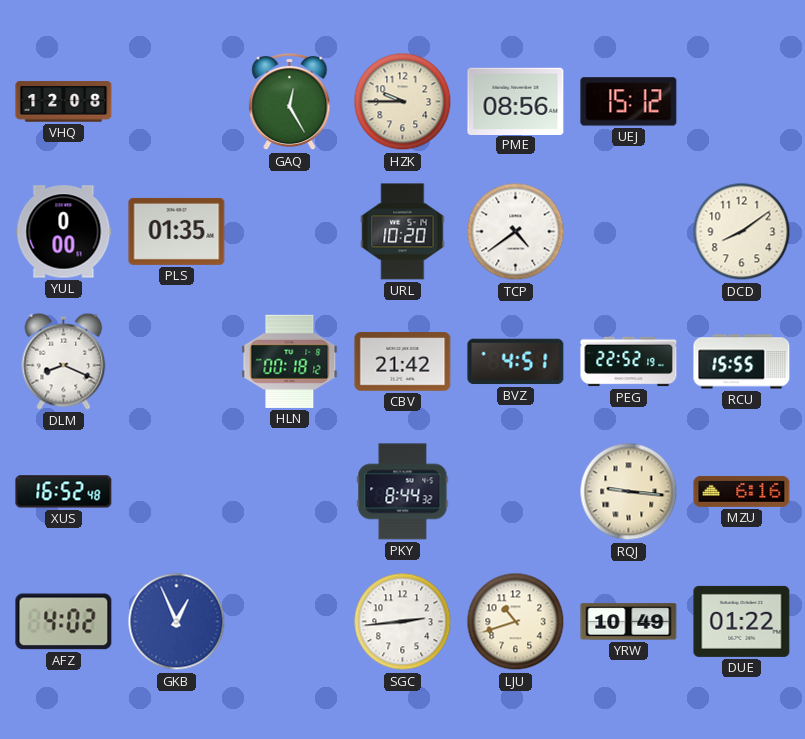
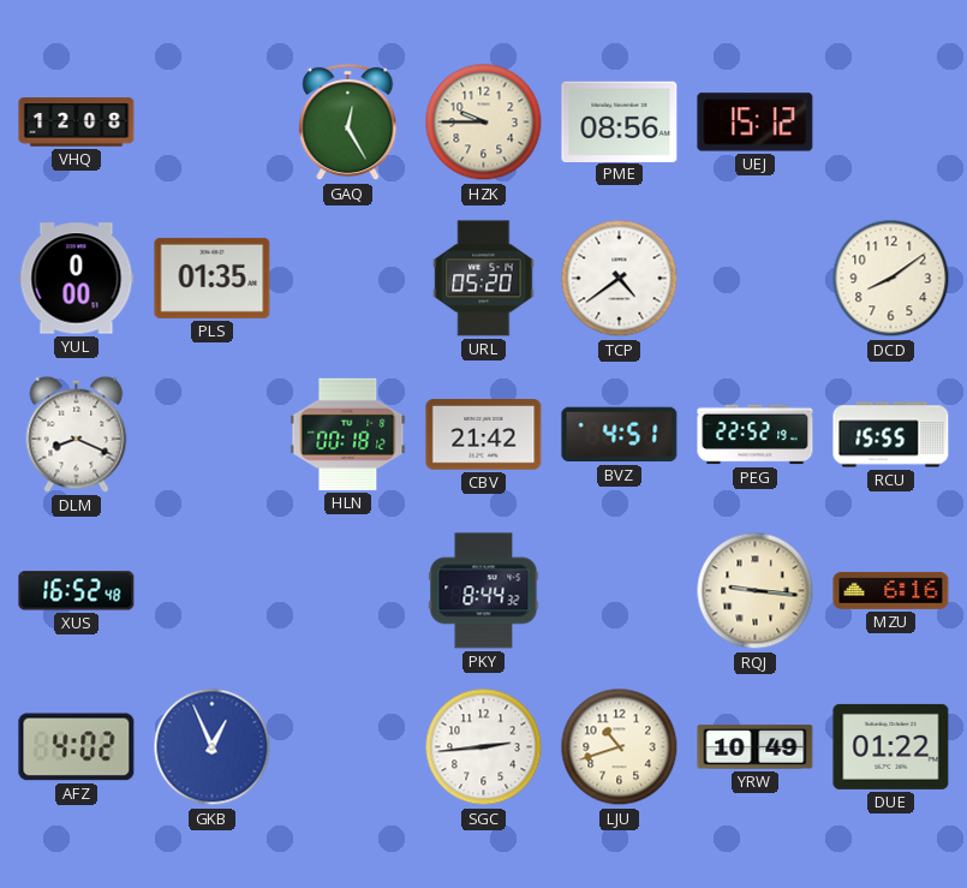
URL: 10:20 -> 05:20 (484, 279)
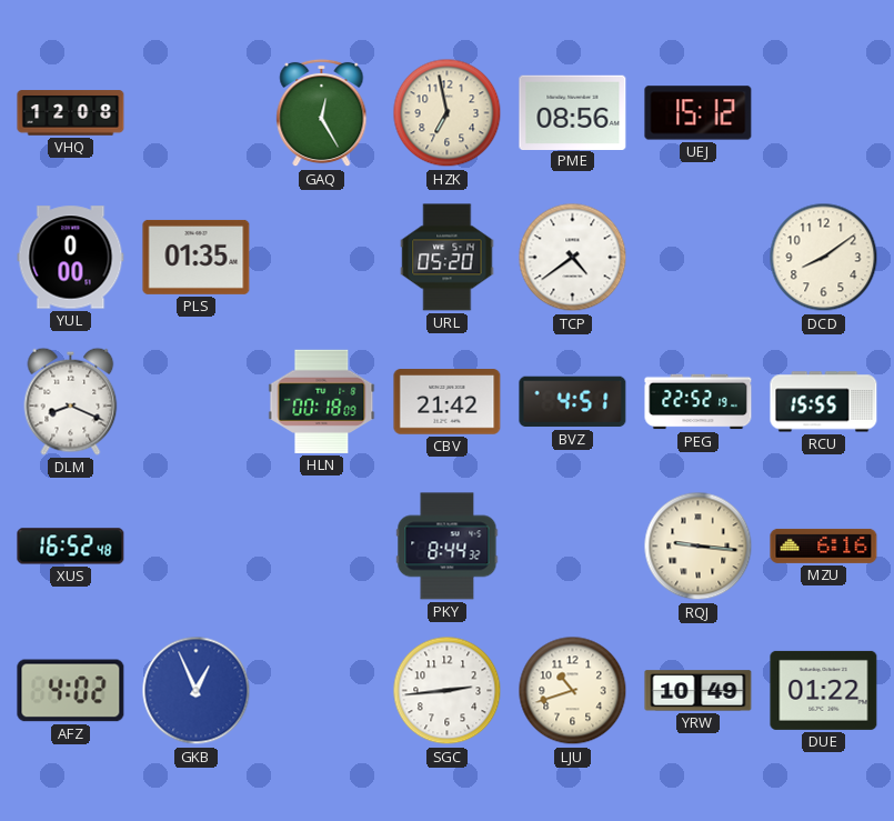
HZK: 9:45 -> 6:58 (448, 113)
HLN: 00:18:12 -> 00:18:09 (322, 401)
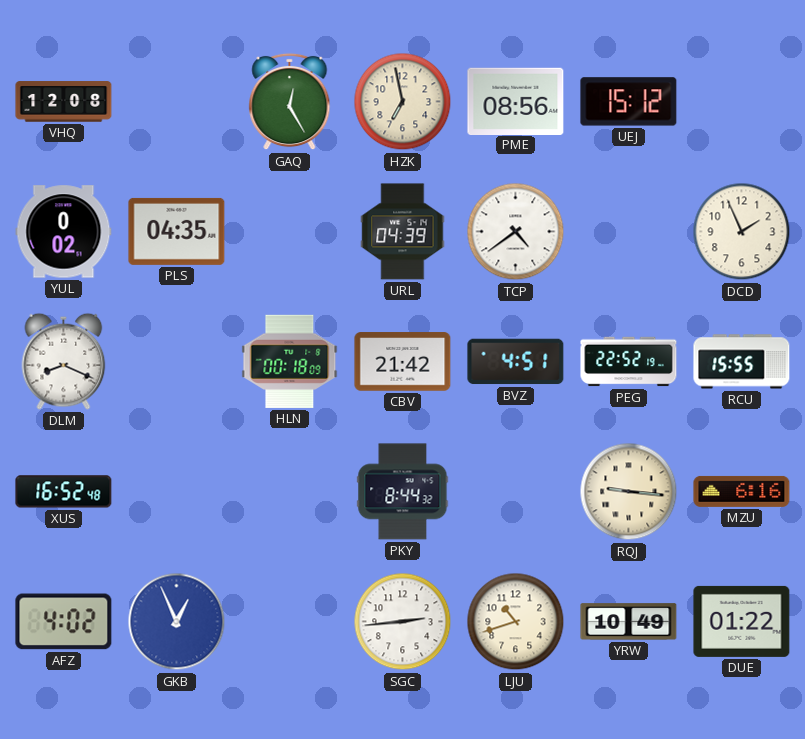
YUL: 0:00 -> 0:02 (64, 232)
PLS: 01:35 -> 04:35 (177, 231)
URL: 05:20 -> 04:39 (403, 232)
DCD: 8:09 -> 1:56 (742, 232)
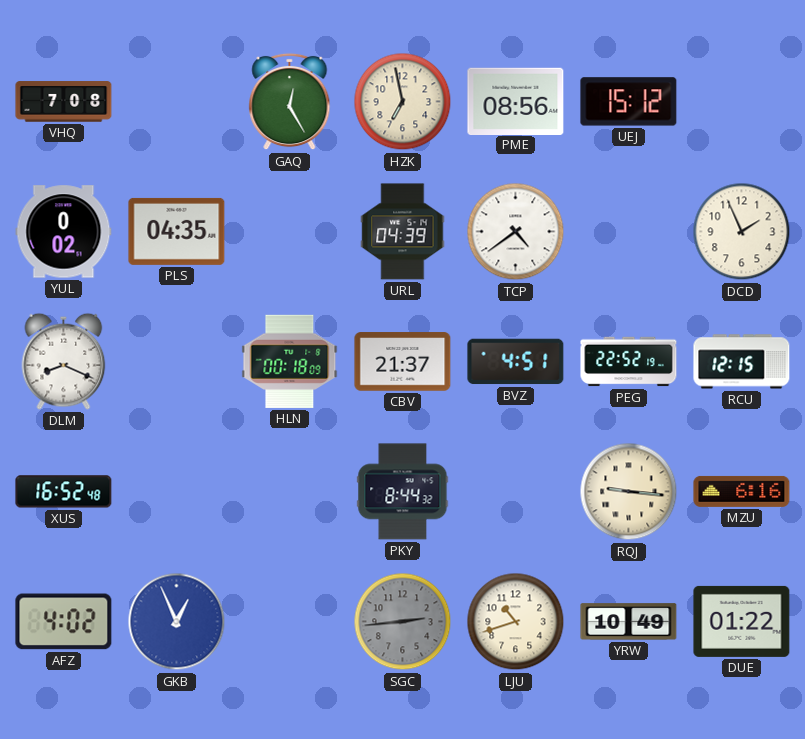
VHQ: 12:08 -> 7:08 (64, 102)
CBV: 21:42 -> 21:37 (403, 362)
RCU: 15:55 -> 12:15 (742, 362)
SGC dial: white -> grey (403, 622)
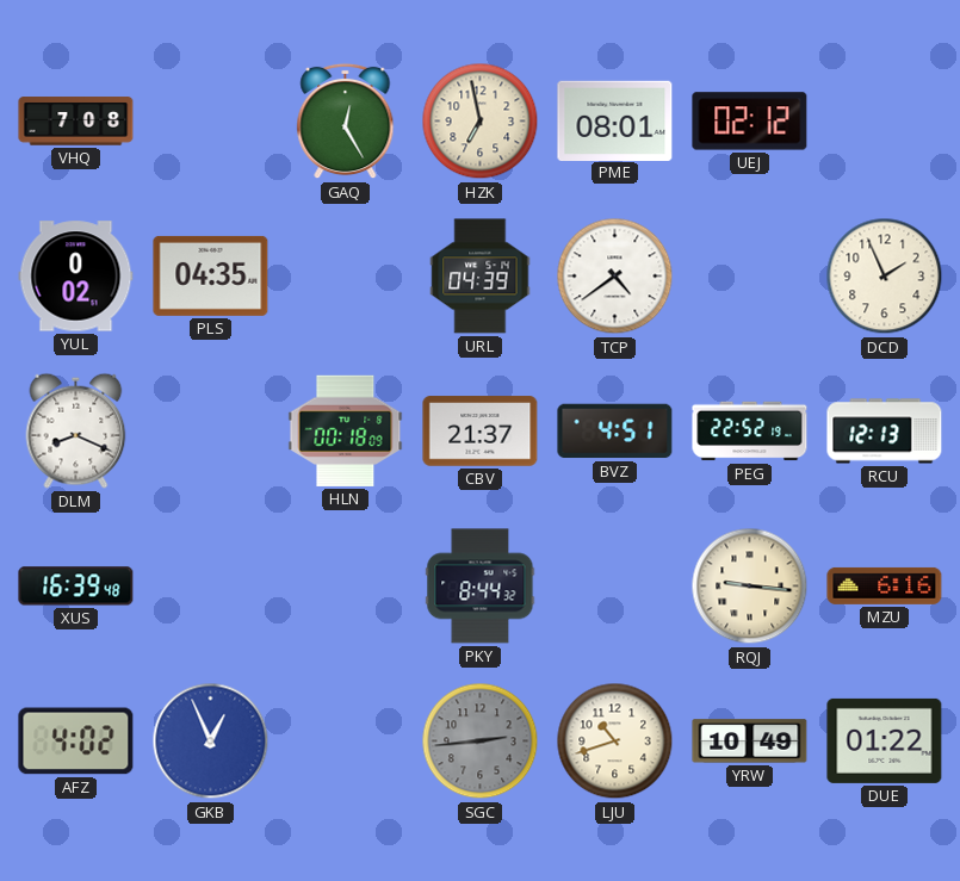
PME: 08:56 -> 08:01 (615, 120)
UEJ: 15:12 -> 02:12 (750, 122)
RCU: 12:15 -> 12:13 (885, 432)
XUS: 16:52 -> 16:39 (76, 587)
